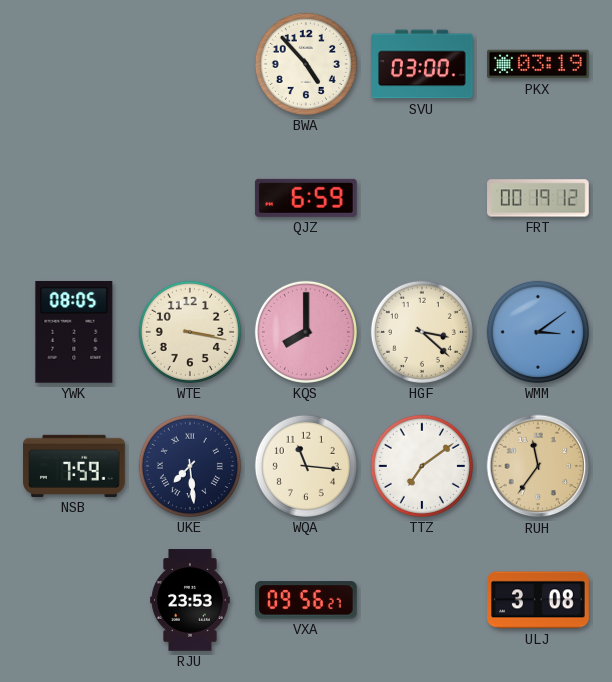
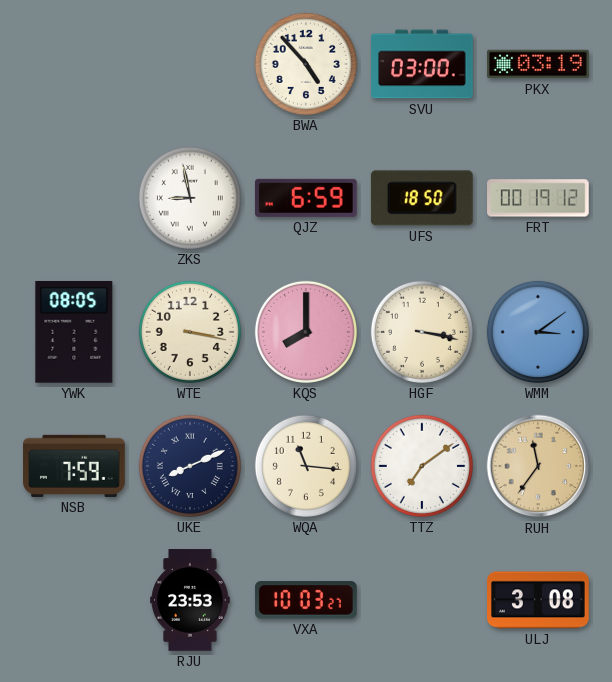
ZKS: none -> 8:58 (190, 198)
UFS: none -> 18:50 (422, 198)
HGF: 3:22 -> 3:17 (422, 332)
UKE: 7:29 -> 8:11 (190, 466)
VXA: 09:56 -> 10:03 (307, 600)
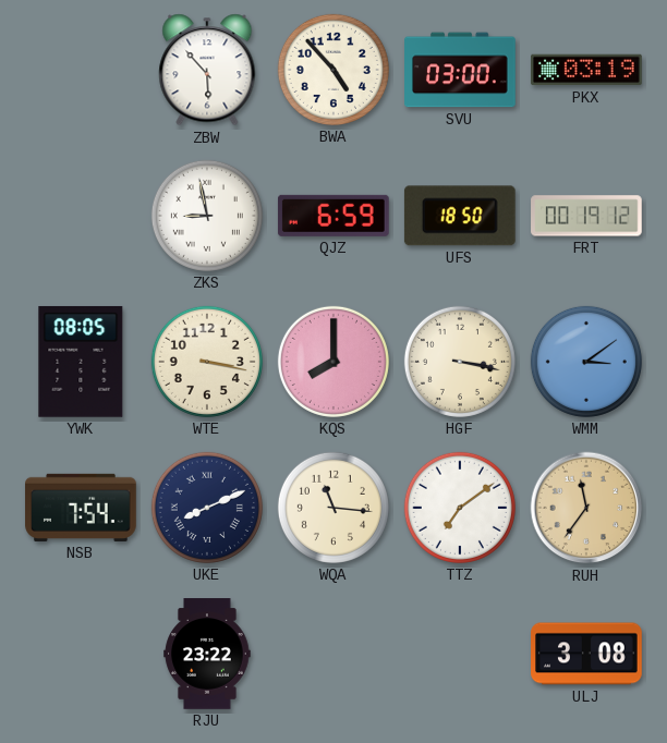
ZBW: none -> 5:53 (207, 70)
NSB: 7:59 -> 7:54 (81, 508)
RJU: 23:53 -> 23:22 (207, 654)
VXA: 10:03 -> none (307, 600)
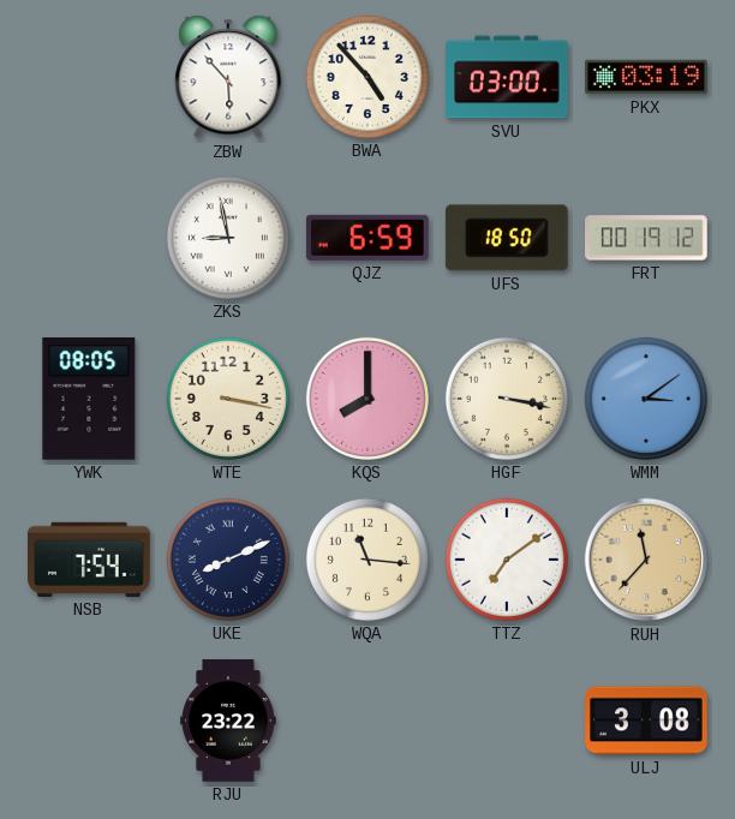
RUH: 11:36 -> 11:37 (646, 560)
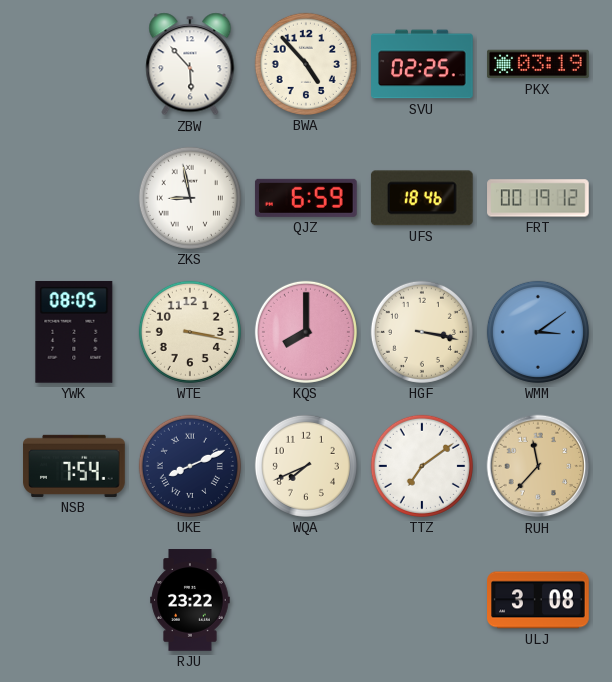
SVU: 03:00 -> 02:25 (422, 64)
UFS: 18:50 -> 18:46 (422, 198)
WQA: 11:16 -> 7:41 (306, 466)
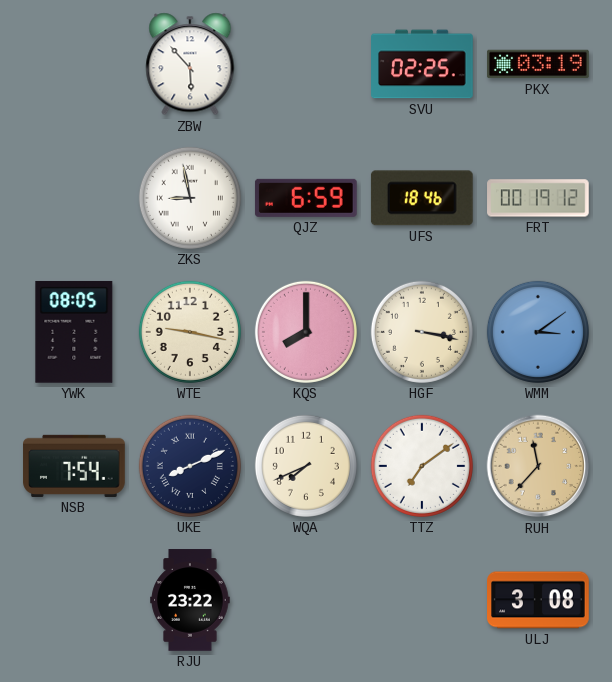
BWA: 4:53 -> none (306, 64)
WTE: 3:17 -> 9:17 (190, 332)
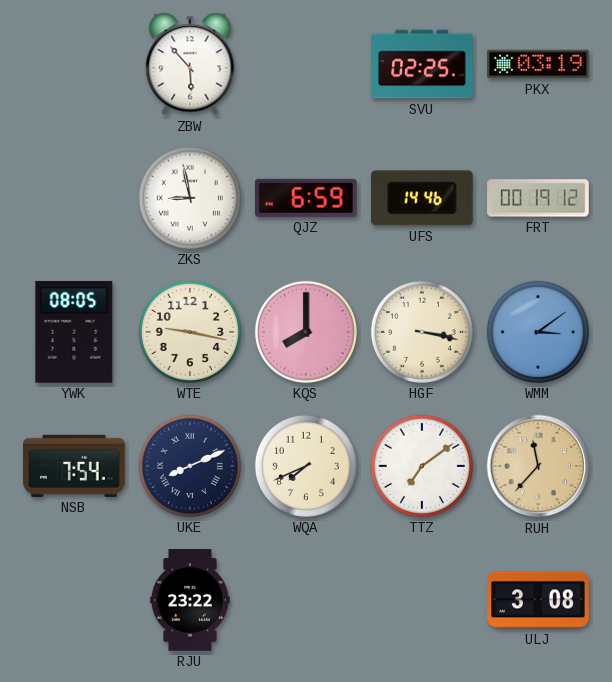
UFS: 18:46 -> 14:46 (422, 198)
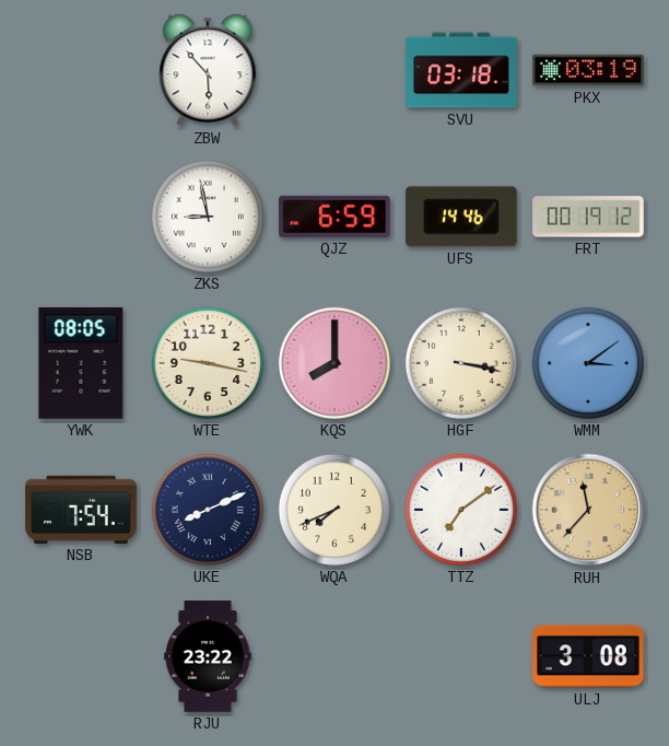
SVU: 02:25 -> 03:18 (461, 70)
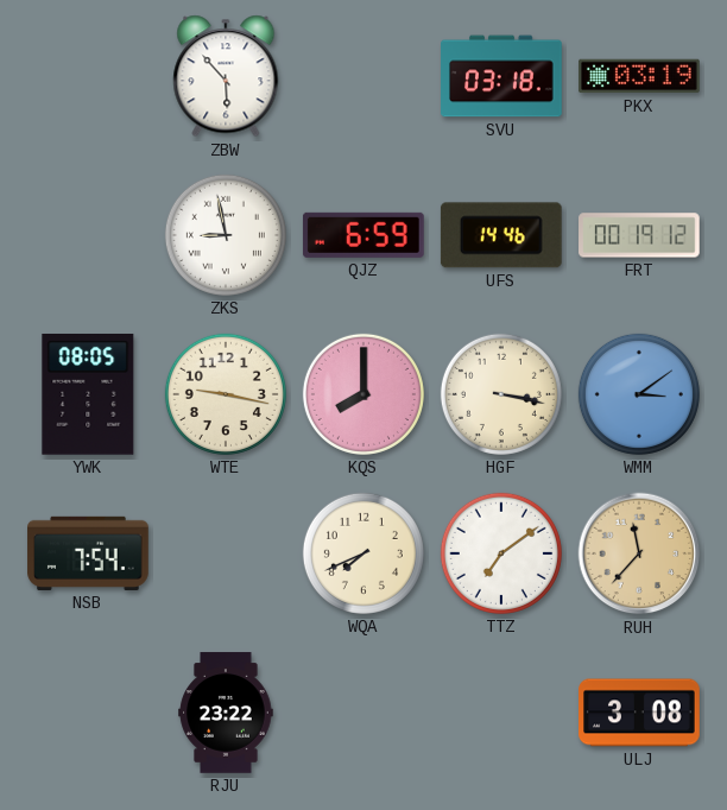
UKE: 8:11 -> none (208, 510)
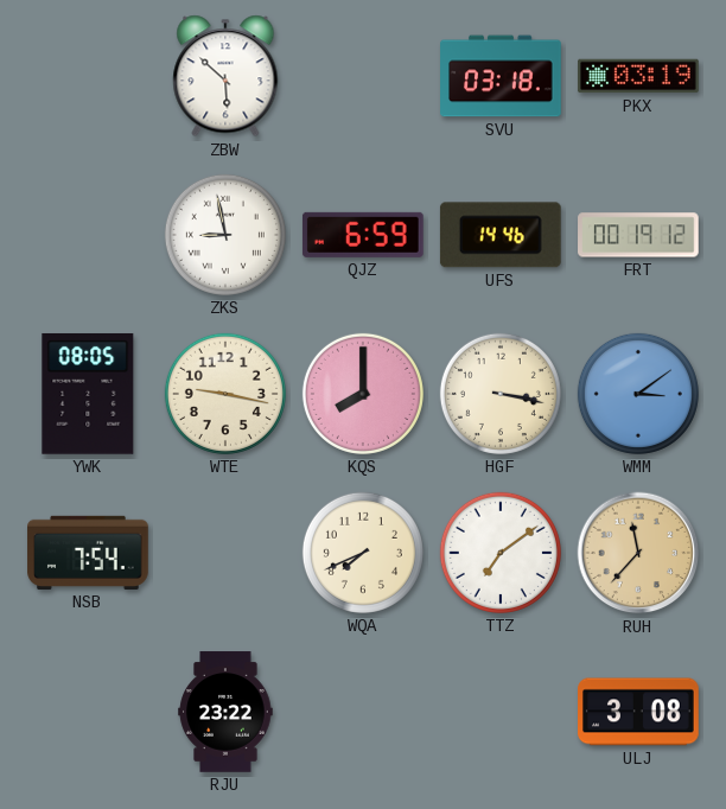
ZBW: 5:53 -> 5:52 (225, 76)
